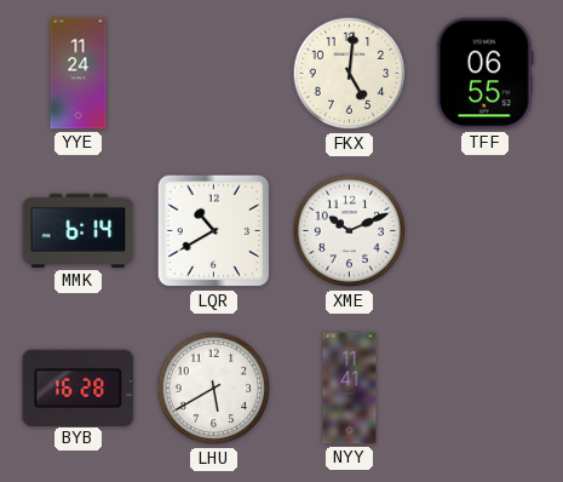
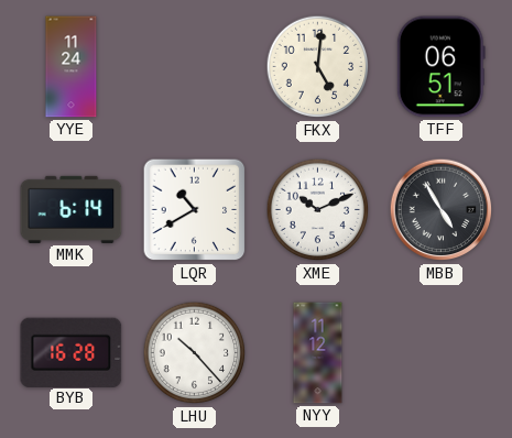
TFF: 06:55 -> 06:51 (440, 67)
MBB: none -> 4:55 (442, 210)
LHU: 5:40 -> 10:23 (195, 353)
NYY: 11:41 -> 11:12 (318, 353)
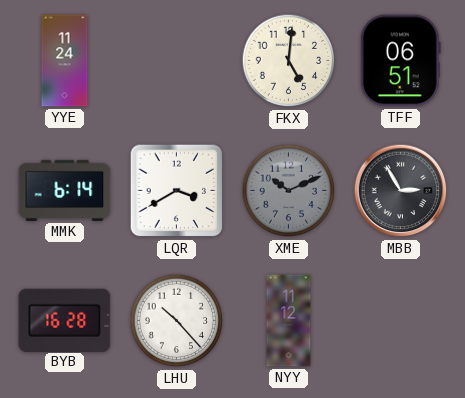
LQR: 10:40 -> 3:40 (177, 191)
XME dial: white -> grey (289, 191)
MBB: 4:55 -> 2:55 (401, 191)
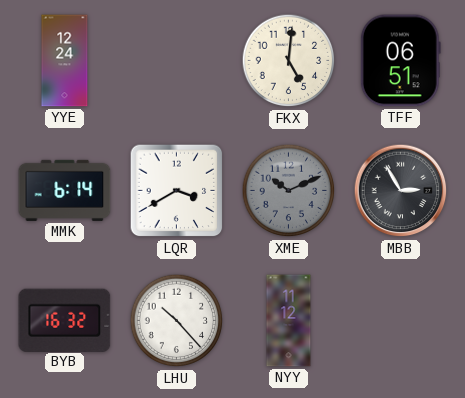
YYE: 11:24 -> 12:24 (65, 61)
BYB: 16:28 -> 16:32 (65, 320)
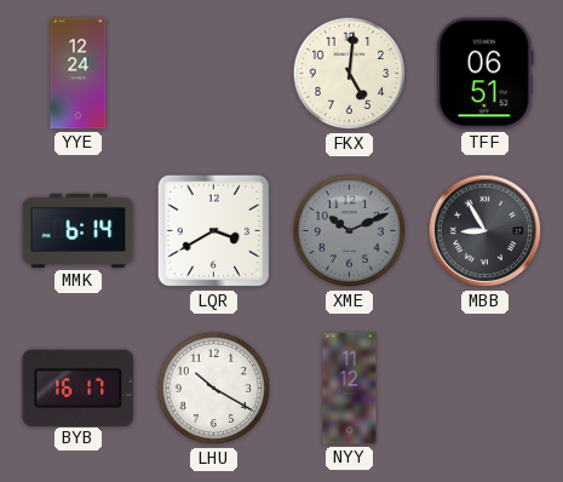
MBB: 2:55 -> 8:55 (486, 231)
BYB: 16:32 -> 16:17 (79, 388)
LHU: 10:23 -> 10:20 (214, 389)
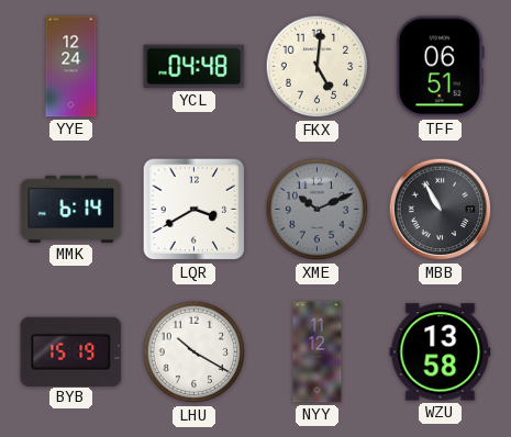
YCL: none -> 04:48 (195, 67)
MBB: 8:55 -> 10:55 (441, 210)
BYB: 16:17 -> 15:19 (71, 351)
WZU: none -> 13:58 (441, 352)
